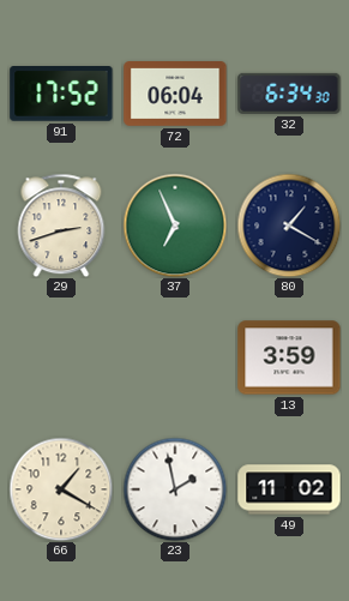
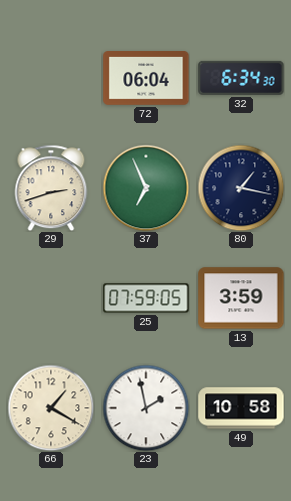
91: 17:52 -> none (61, 94)
80: 1:20 -> 1:17 (241, 188)
25: none -> 07:59 (146, 298)
49: 11:02 -> 10:58 (241, 408)
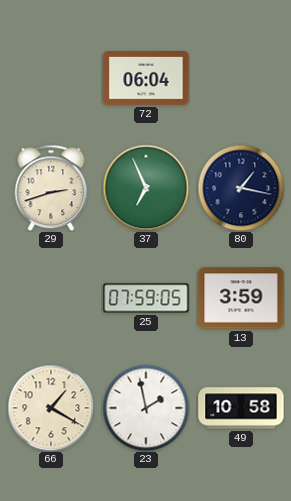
32: 6:34 -> none (241, 78)
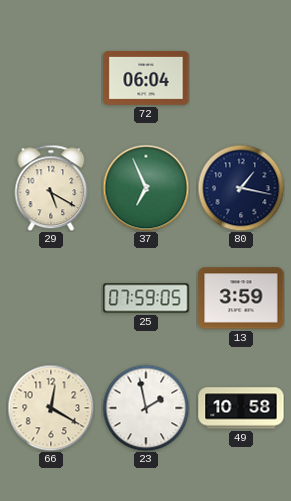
29: 2:42 -> 5:20 (51, 188)
66: 1:20 -> 12:20 (51, 408)
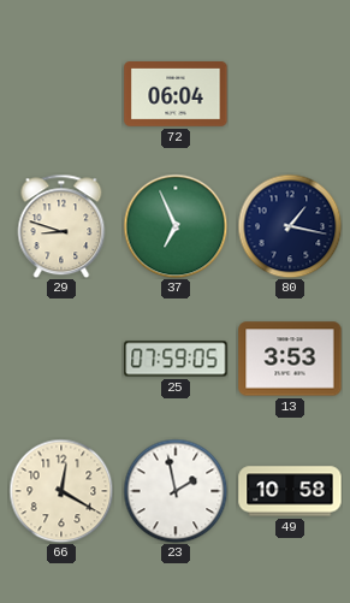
29: 5:20 -> 8:48 (61, 226)
13: 3:59 -> 3:53 (290, 359)
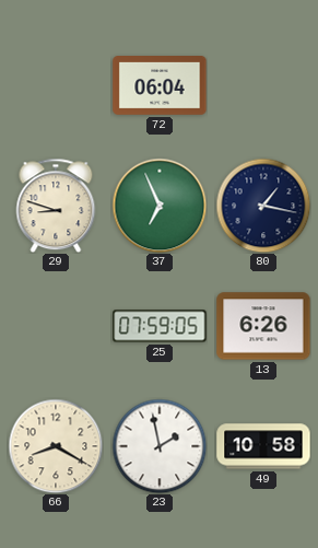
13: 3:53 -> 6:26 (263, 326)
66: 12:20 -> 8:20 (56, 446)
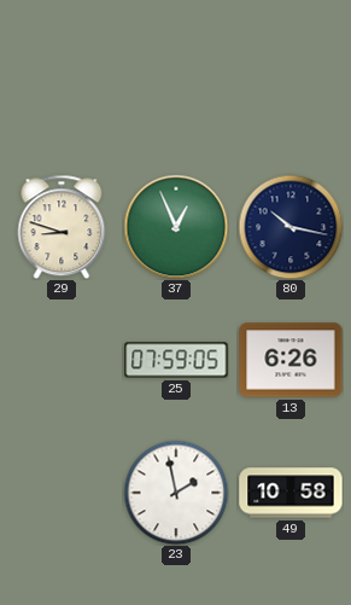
72: 06:04 -> none (160, 86)
37: 6:56 -> 12:56 (176, 227)
80: 1:17 -> 10:17 (291, 227)
66: 8:20 -> none (56, 446)
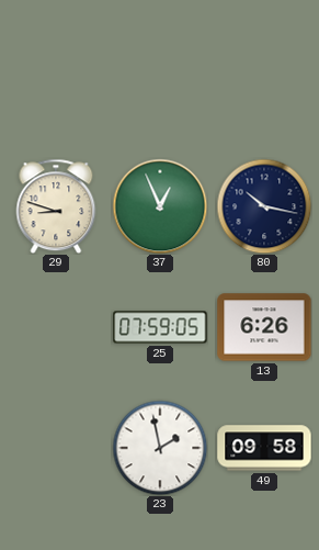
49: 10:58 -> 09:58 (264, 448)
